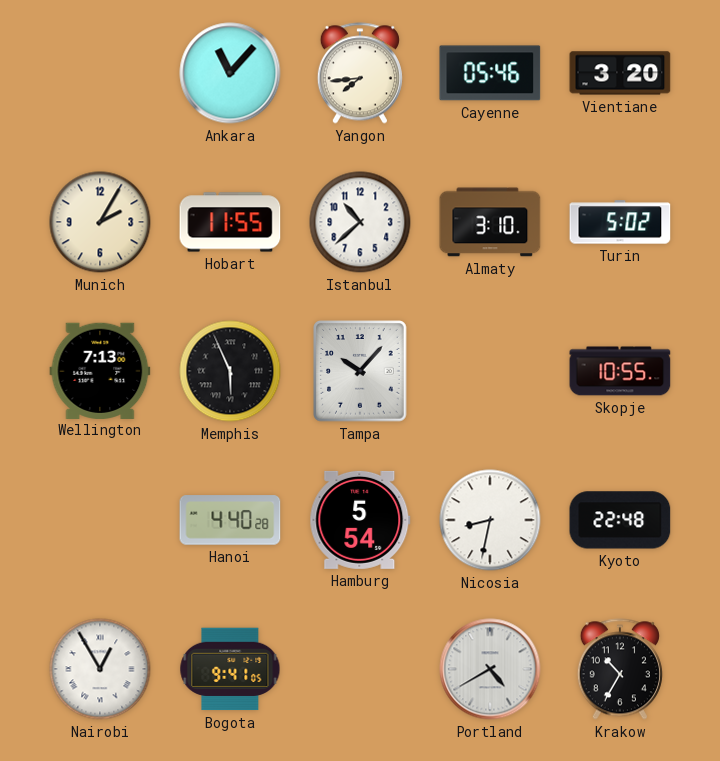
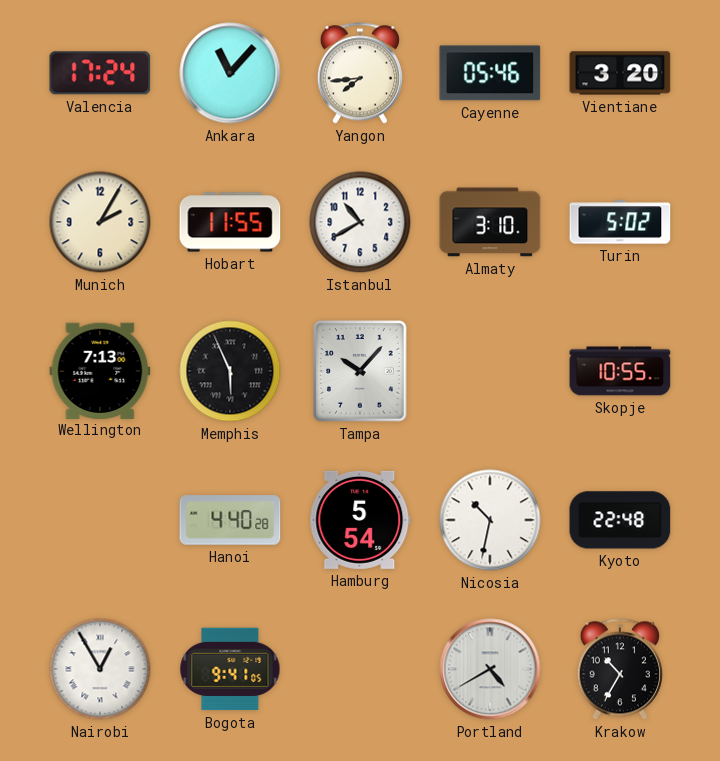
Valencia: none -> 17:24 (100, 73)
Istanbul: 10:38 -> 10:40 (360, 222)
Nicosia: 8:32 -> 10:32 (490, 520)
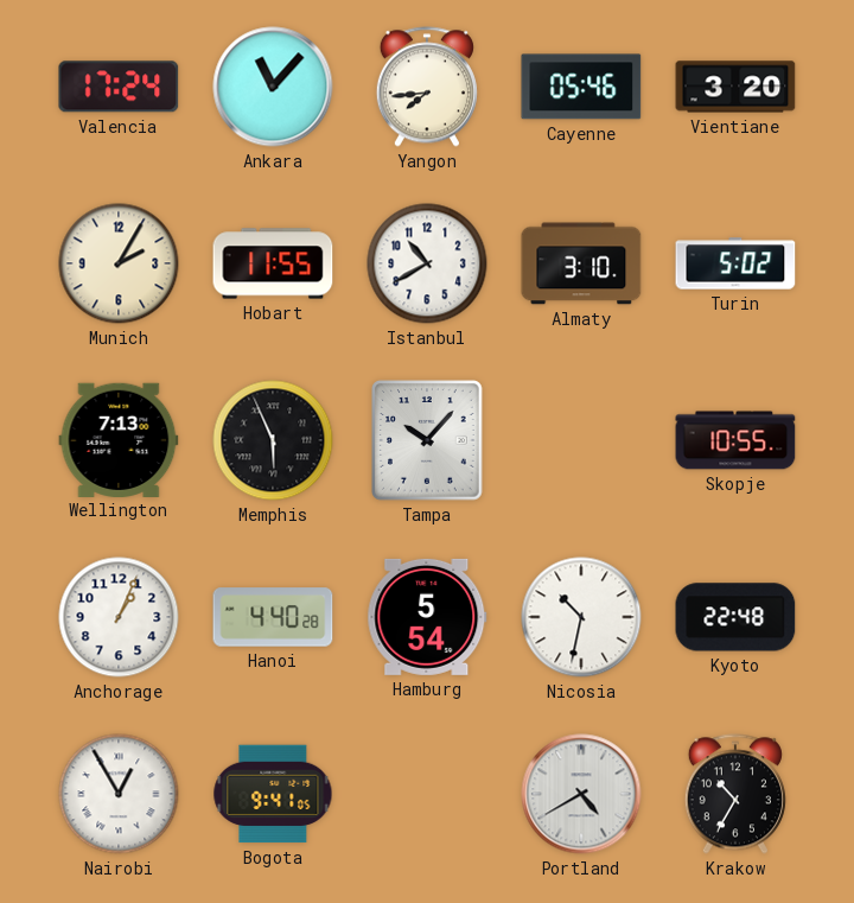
Anchorage: none -> 1:04 (119, 617)
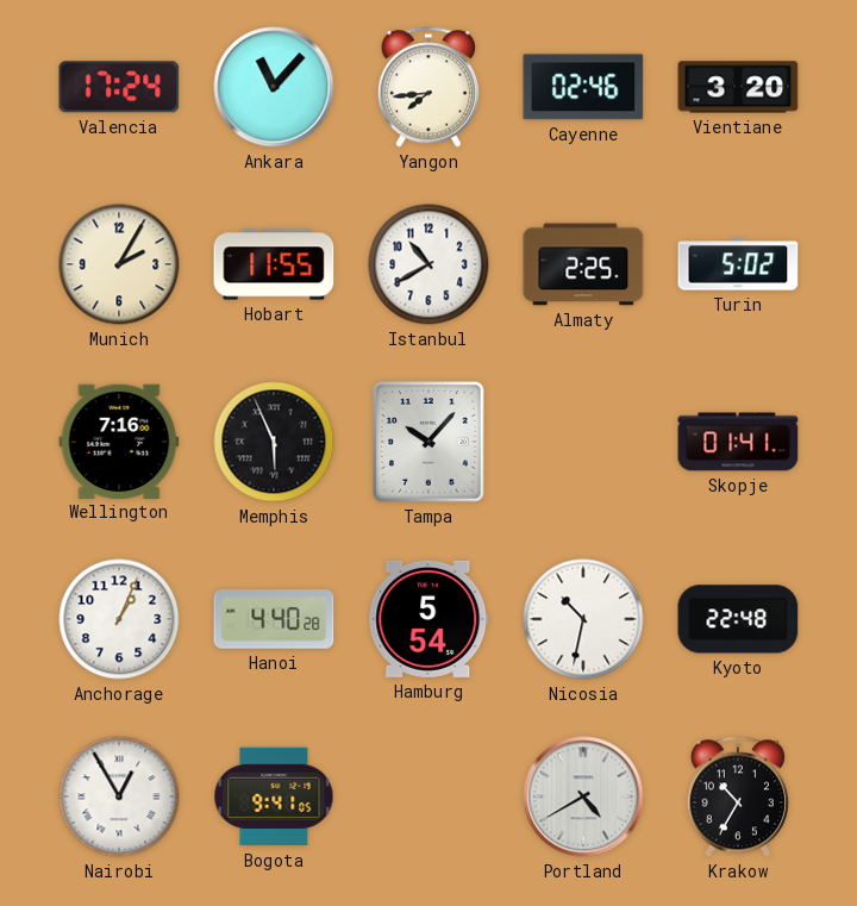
Cayenne: 05:46 -> 02:46 (583, 87)
Almaty: 3:10 -> 2:25 (583, 264)
Wellington: 7:13 -> 7:16 (119, 440)
Skopje: 10:55 -> 01:41 (738, 442)
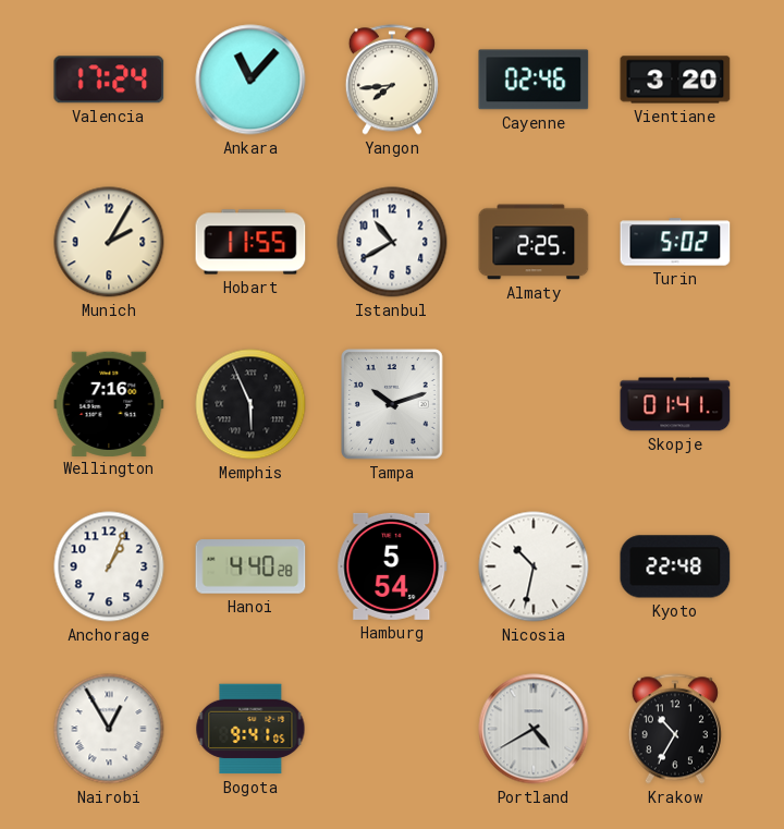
Tampa: 10:07 -> 10:12 (392, 404)
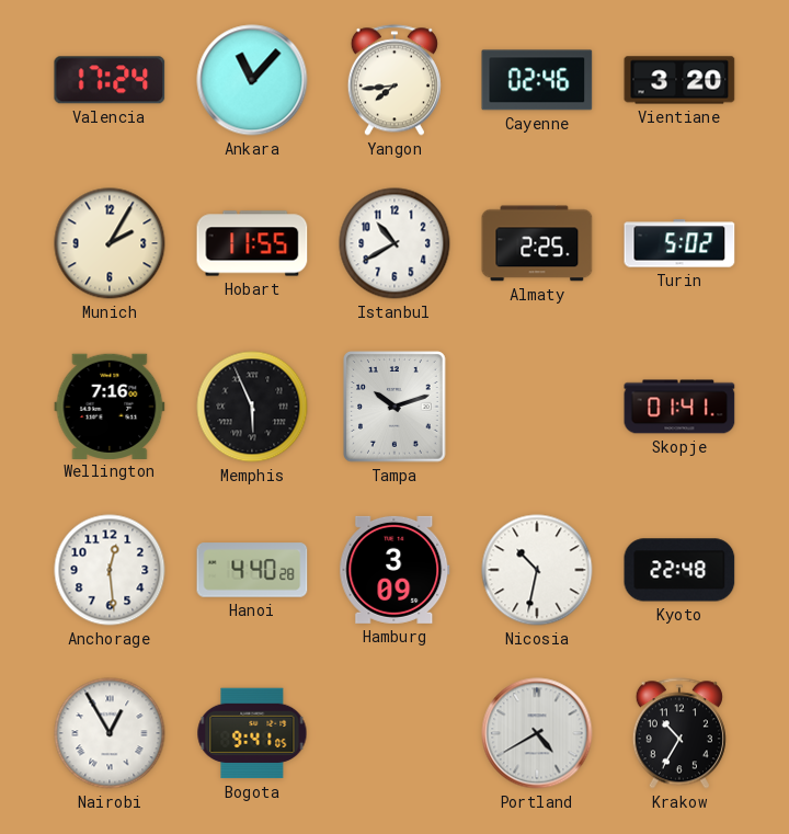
Anchorage: 1:04 -> 12:29 (110, 570)
Hamburg: 5:54 -> 3:09 (395, 570)
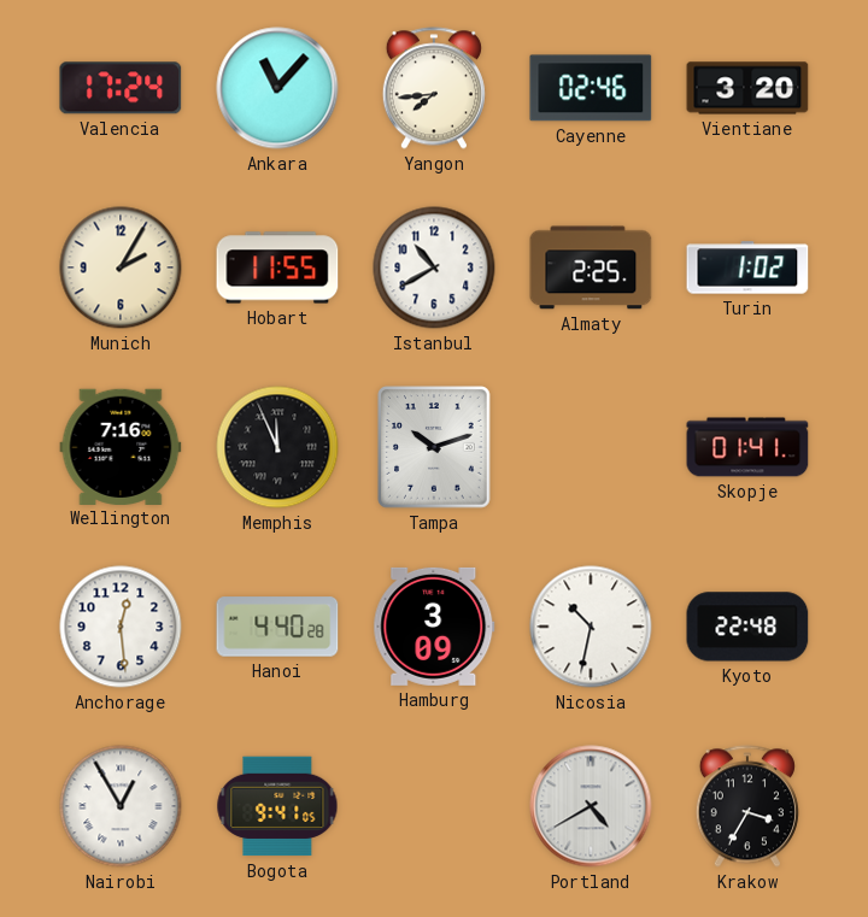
Turin: 5:02 -> 1:02 (747, 268)
Memphis: 5:56 -> 11:56 (277, 447)
Krakow: 10:35 -> 3:35 (747, 806)
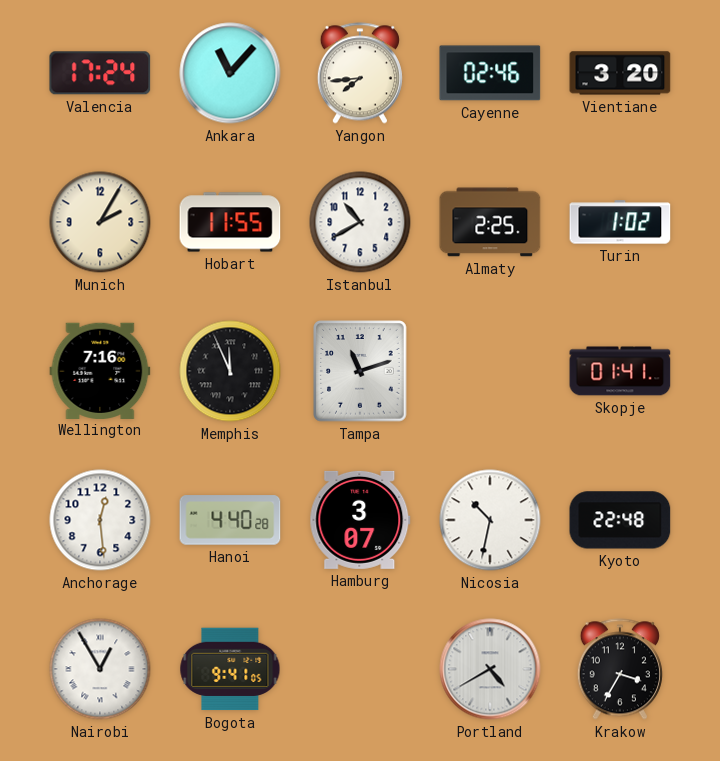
Tampa: 10:12 -> 11:12 (360, 371)
Hamburg: 3:09 -> 3:07 (360, 520)
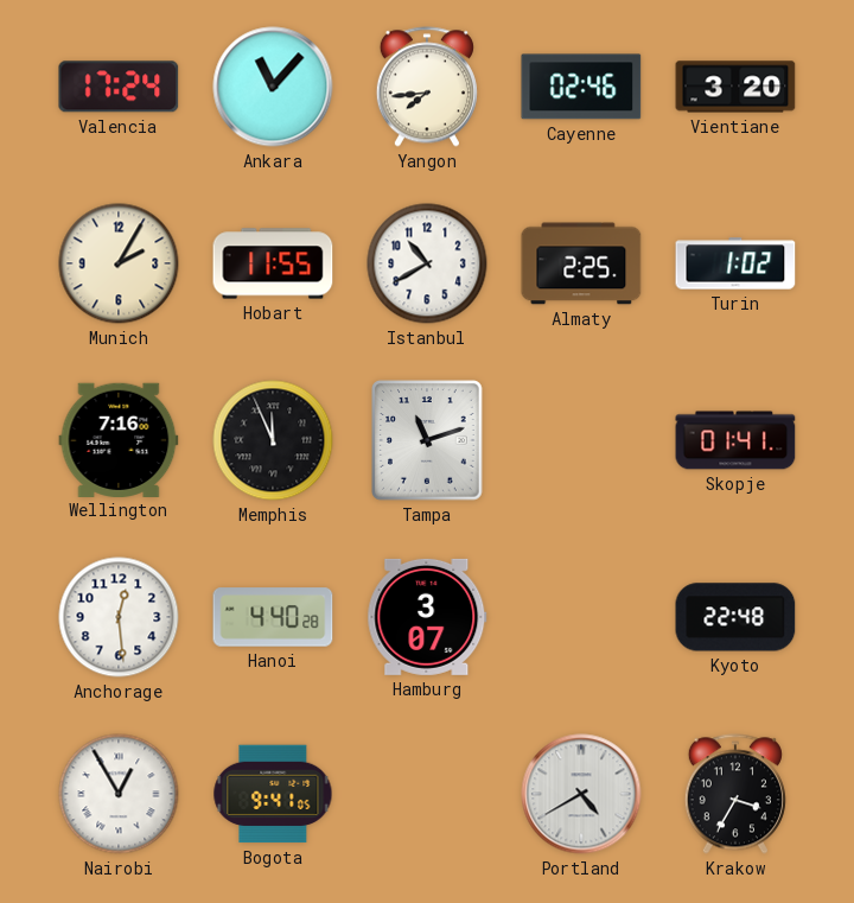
Nicosia: 10:32 -> none (490, 520)
